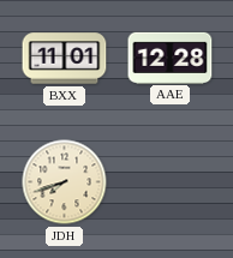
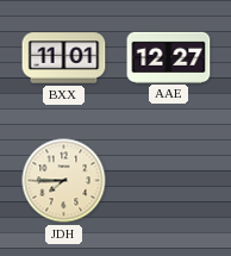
AAE: 12:28 -> 12:27 (169, 57)
JDH: 7:42 -> 7:45 (64, 181)
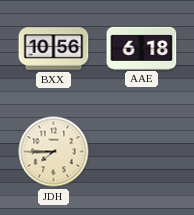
BXX: 11:01 -> 10:56 (54, 49)
AAE: 12:27 -> 6:18 (142, 48)
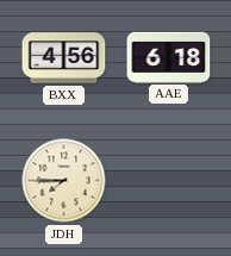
BXX: 10:56 -> 4:56 (64, 58)
